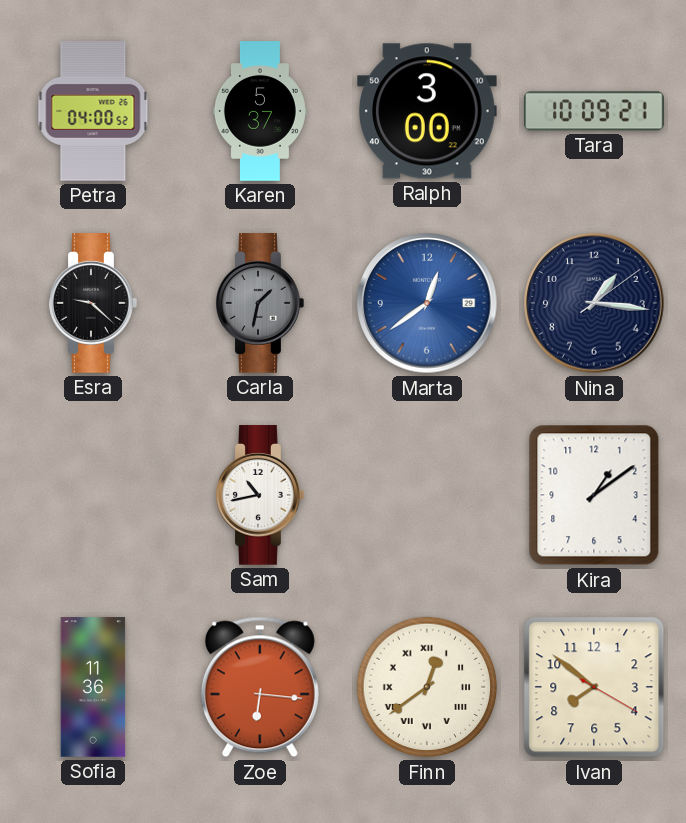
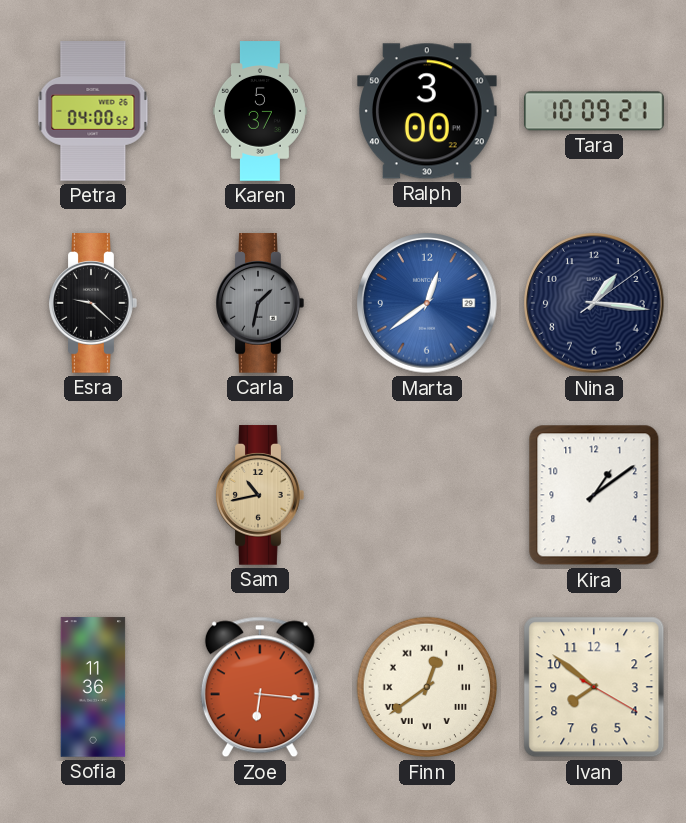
Sam dial: white -> champagne (260, 495)
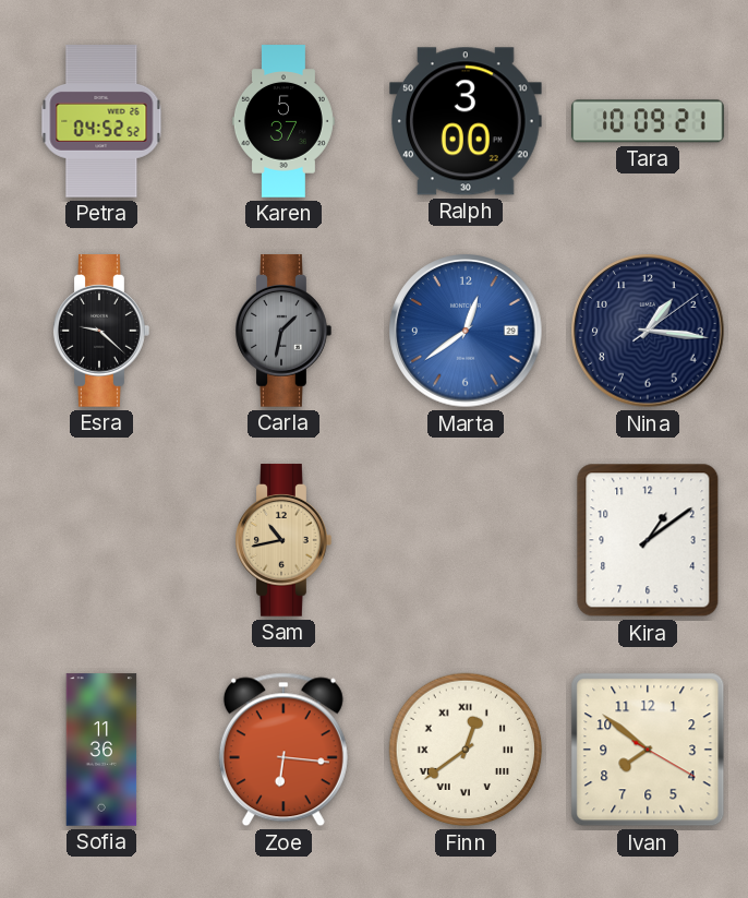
Petra: 04:00 -> 04:52 (101, 121)
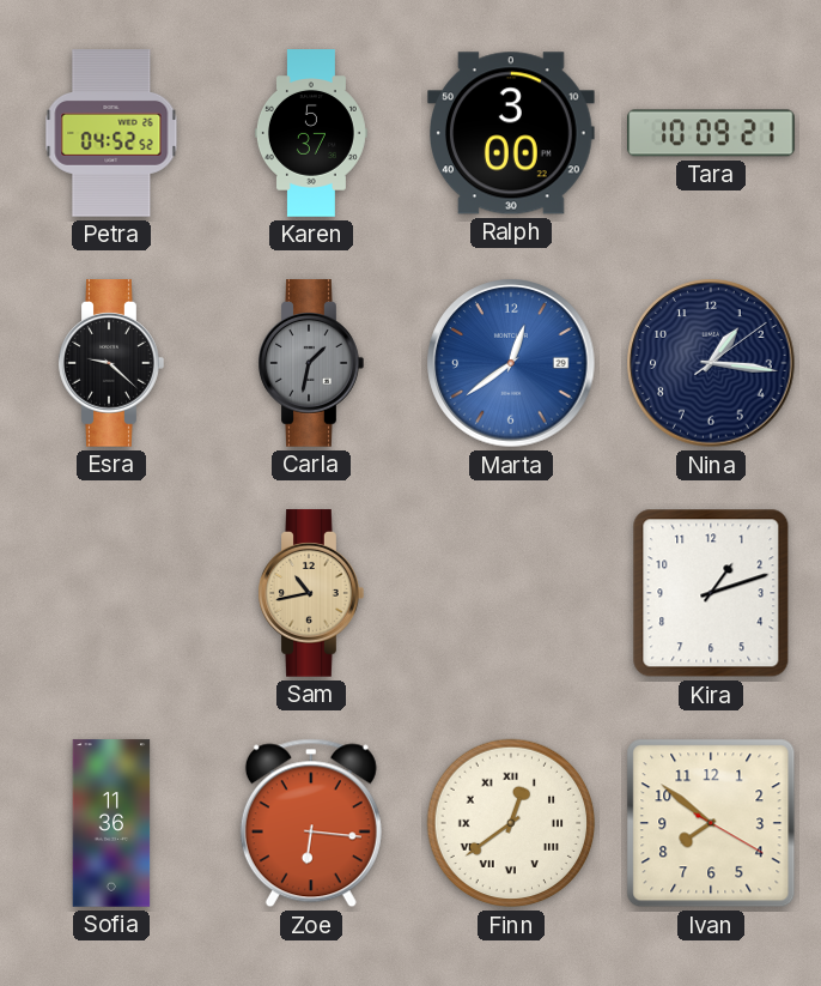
Kira: 1:09 -> 1:12 (711, 593)
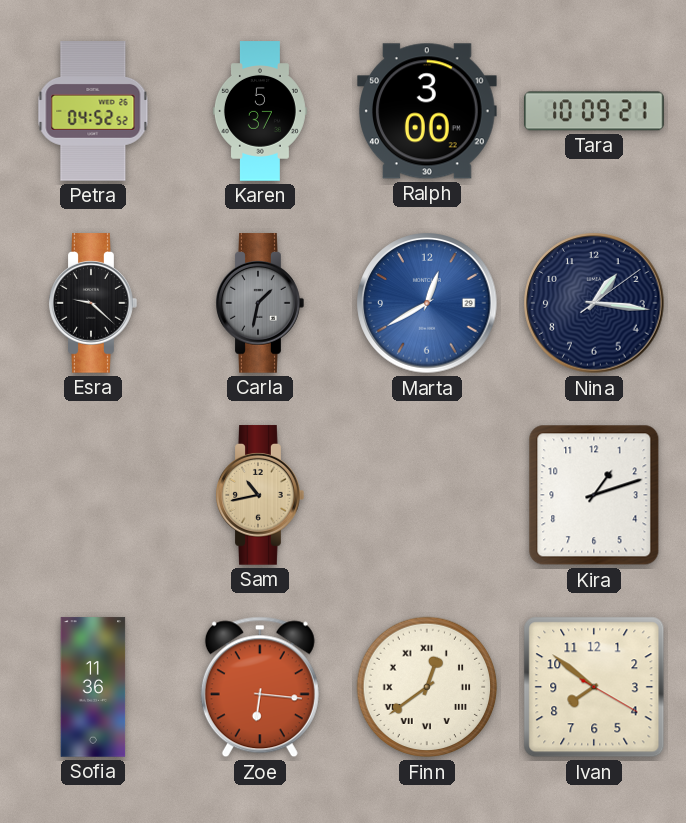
Marta: 12:39 -> 12:40 (427, 303)
